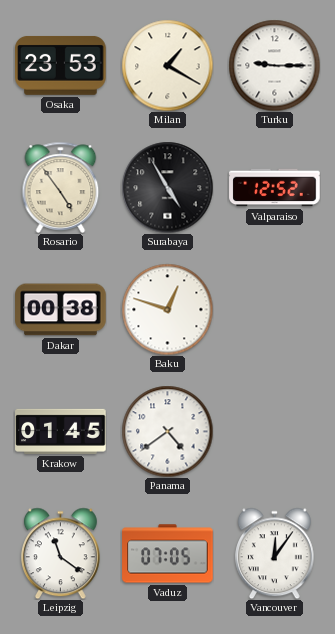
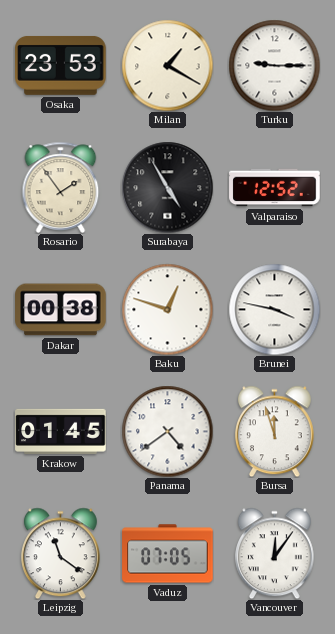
Rosario: 4:54 -> 1:54 (61, 187)
Brunei: none -> 3:47 (274, 309)
Bursa: none -> 11:57 (274, 431)
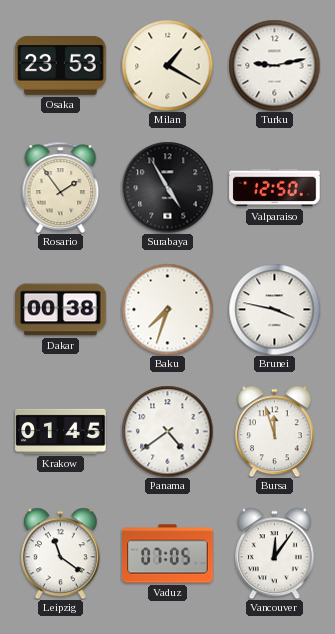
Turku: 9:15 -> 9:13 (274, 65)
Valparaiso: 12:52 -> 12:50 (275, 188)
Baku: 12:48 -> 7:33 (167, 309)
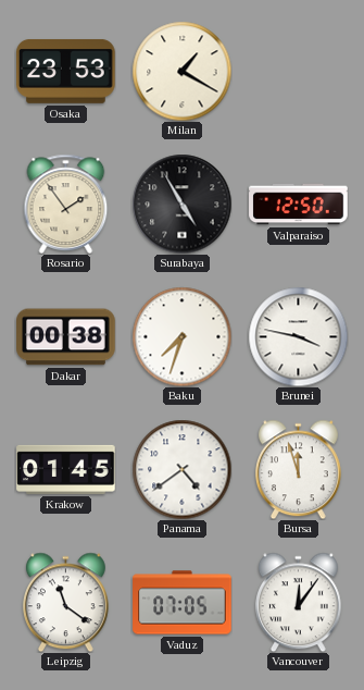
Turku: 9:13 -> none (274, 65)
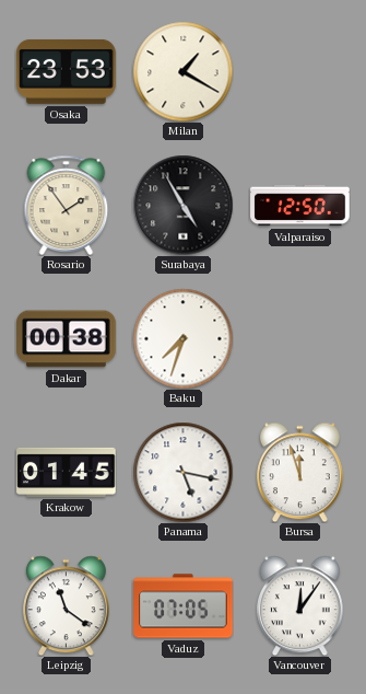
Brunei: 3:47 -> none (298, 336)
Panama: 4:39 -> 5:17 (182, 472)
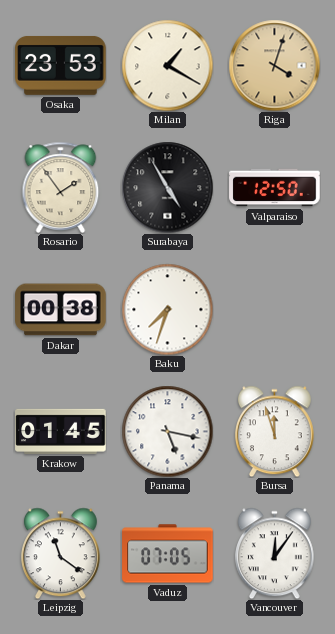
Riga: none -> 4:03 (274, 65)
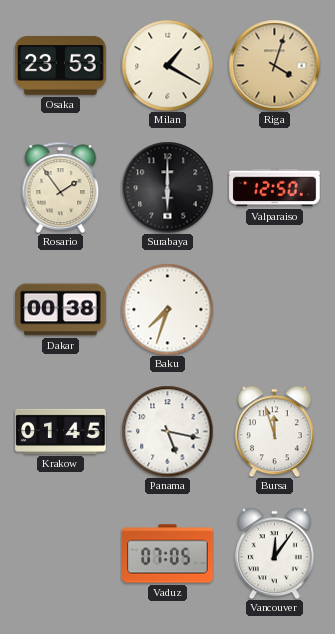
Surabaya: 4:55 -> 6:00 (167, 187)
Leipzig: 11:21 -> none (60, 553)
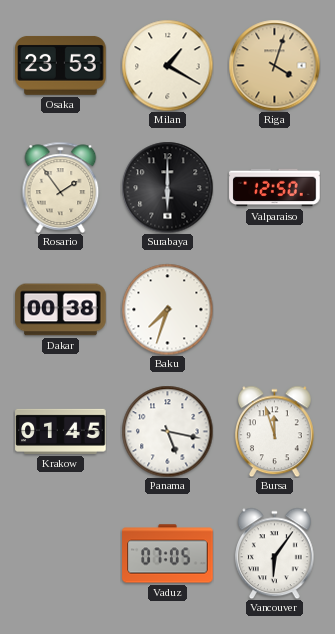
Vancouver: 12:06 -> 6:06 (274, 553)
